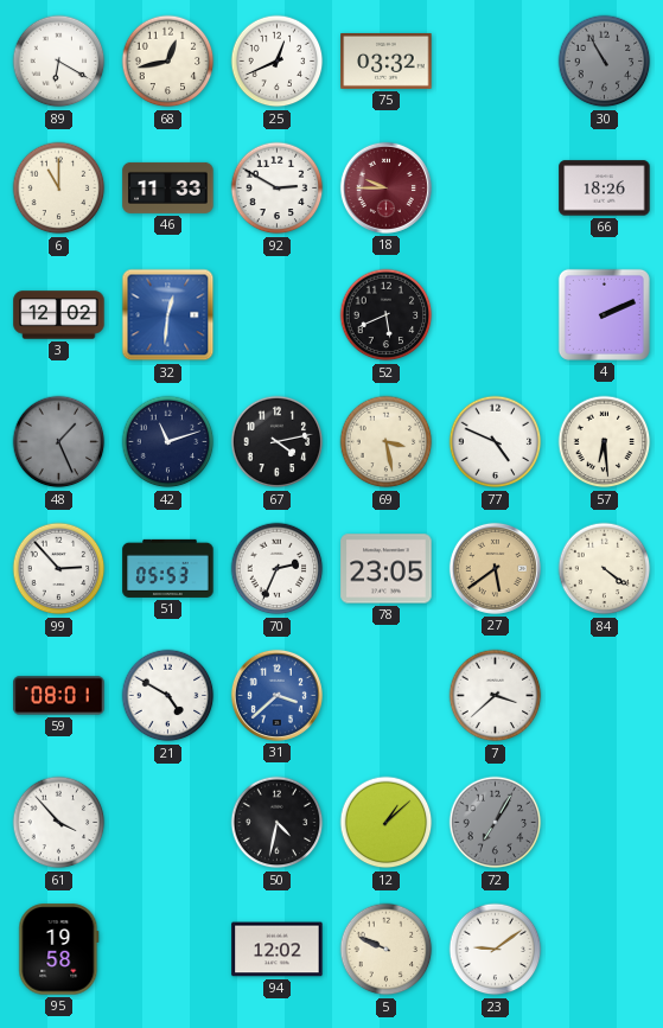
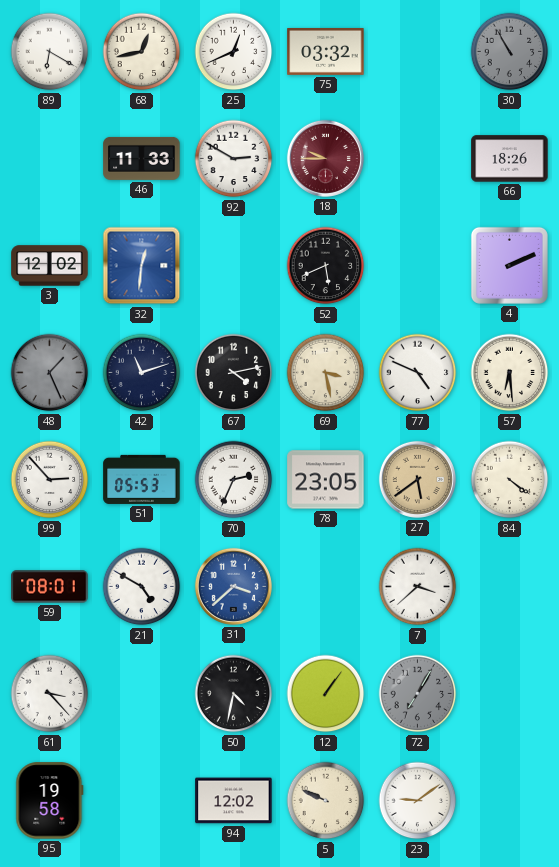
6: 11:00 -> none (59, 189)
61: 3:53 -> 3:23 (50, 694)
12: 1:08 -> 1:06 (326, 694)
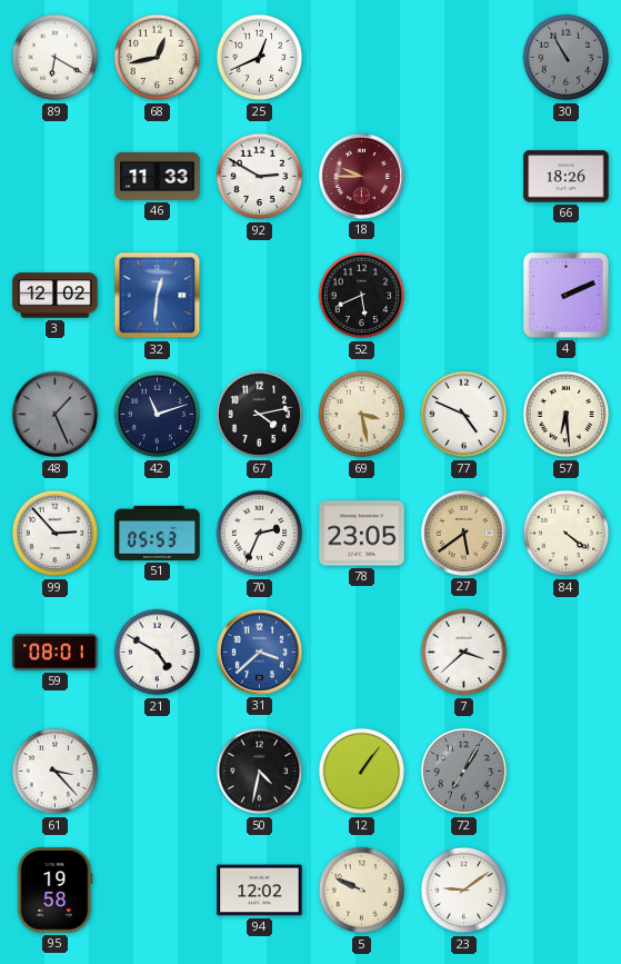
75: 03:32 -> none (326, 51)
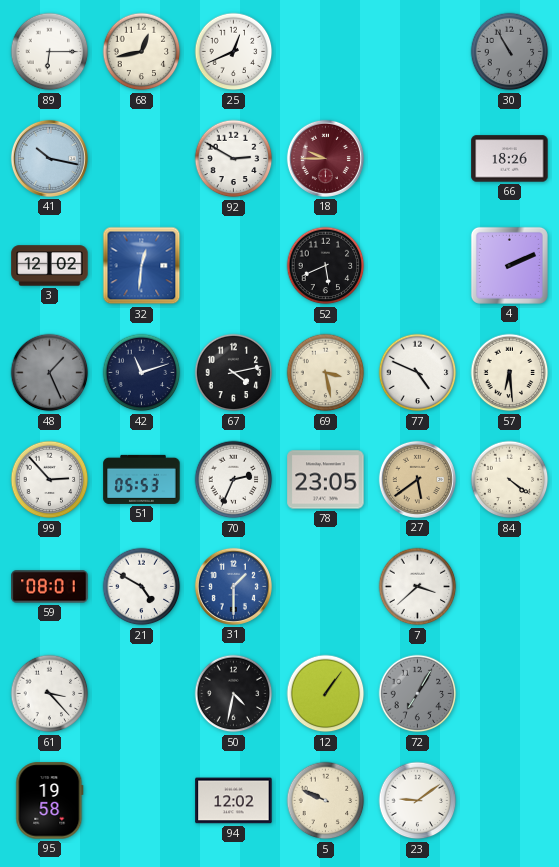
89: 6:20 -> 6:15 (50, 52)
41: none -> 10:17 (49, 158)
46: 11:33 -> none (158, 176)
31: 3:38 -> 1:30 (233, 586)
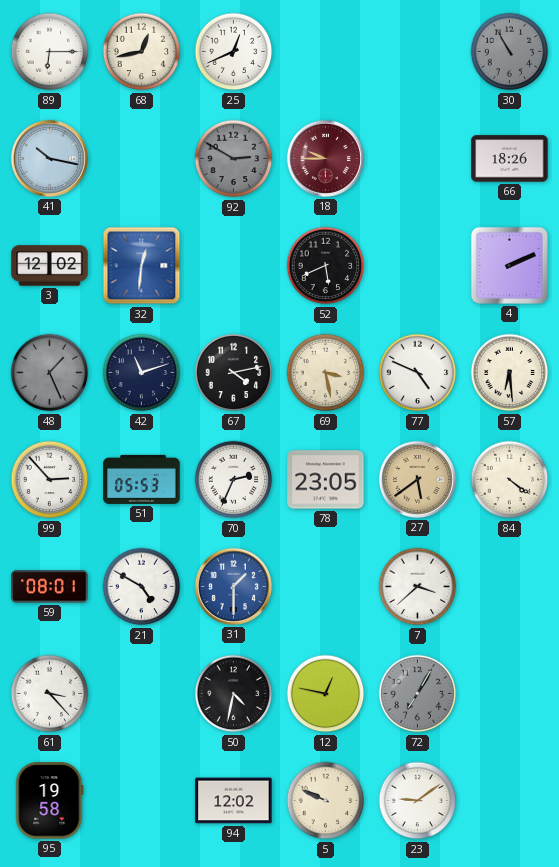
92 dial: white -> grey (234, 159)
12: 1:06 -> 12:47 (326, 694)
